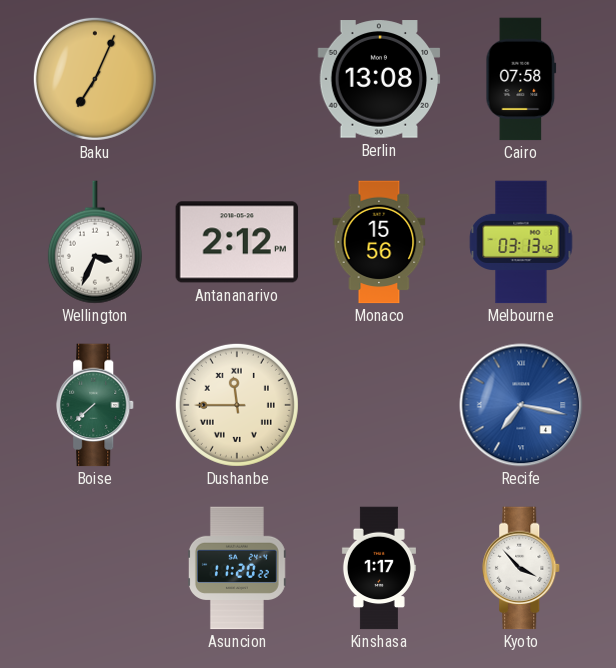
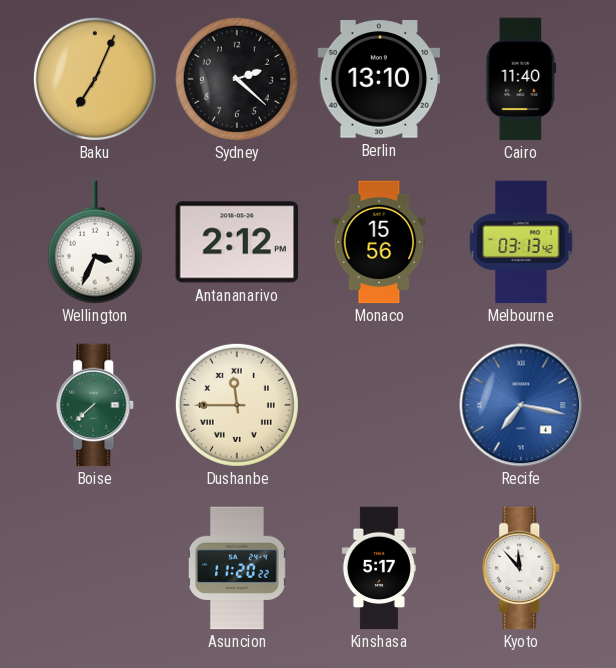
Sydney: none -> 2:22 (237, 79)
Berlin: 13:08 -> 13:10 (379, 79)
Cairo: 07:58 -> 11:40 (521, 79)
Kinshasa: 1:17 -> 5:17 (379, 568)
Kyoto: 3:53 -> 11:53 (522, 568)
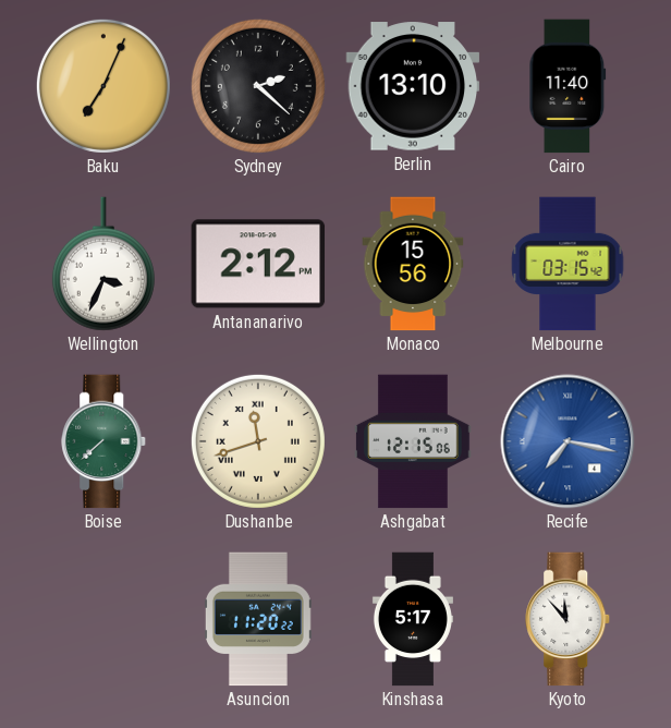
Melbourne: 03:13 -> 03:15 (568, 264)
Dushanbe: 11:45 -> 11:42 (258, 441)
Ashgabat: none -> 12:15 (413, 441)
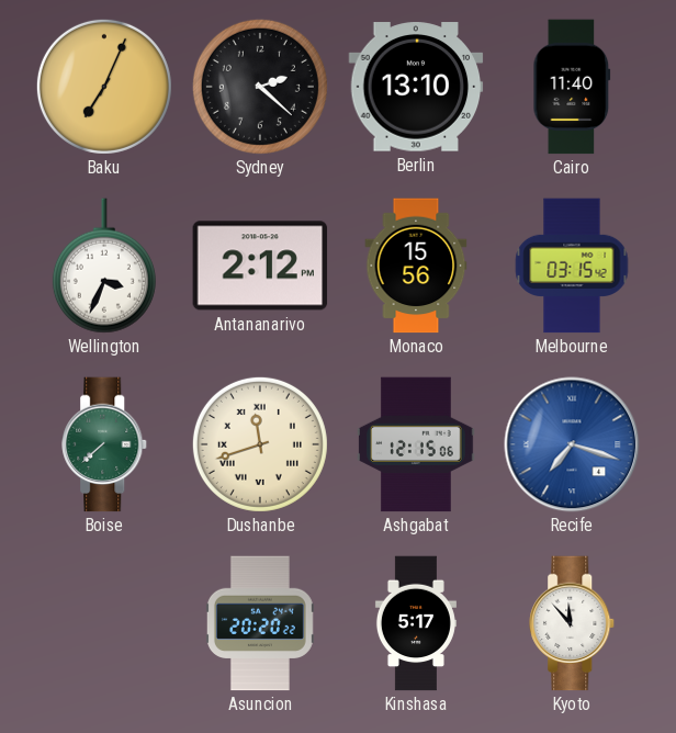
Recife: 7:17 -> 7:18 (572, 444)
Asuncion: 11:20 -> 20:20 (260, 623)
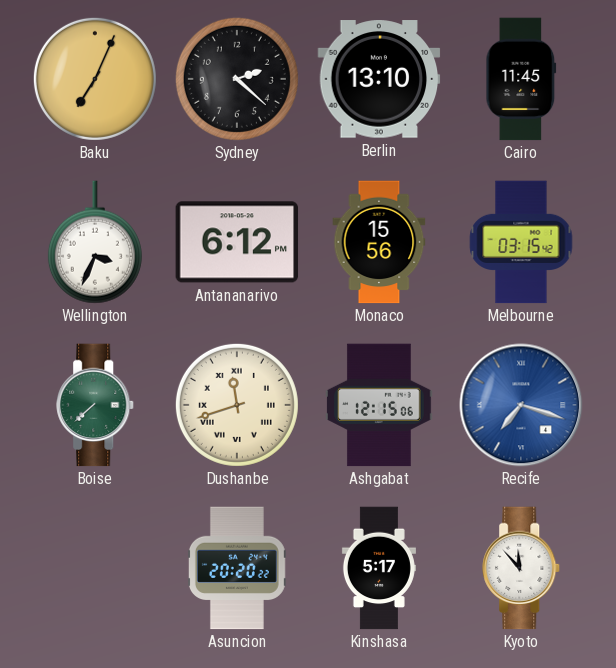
Cairo: 11:40 -> 11:45 (521, 79)
Antananarivo: 2:12 -> 6:12 (237, 242)
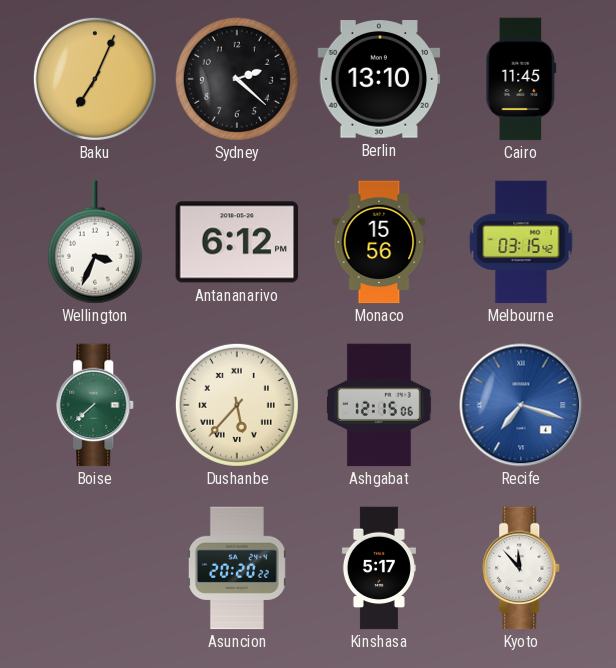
Dushanbe: 11:42 -> 5:37 (237, 405)
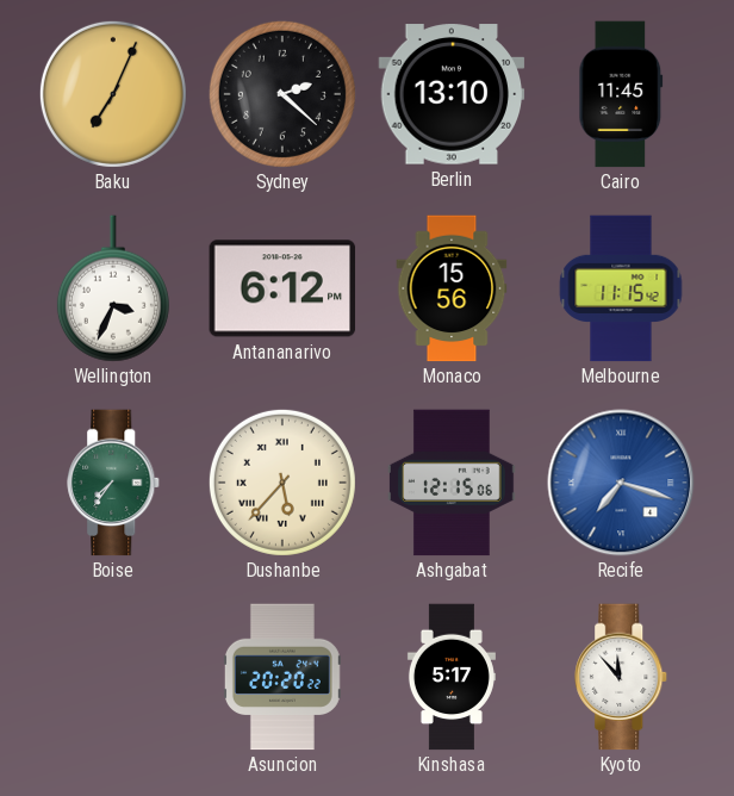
Melbourne: 03:15 -> 11:15 (621, 288)
Boise: 7:38 -> 7:36 (114, 483)
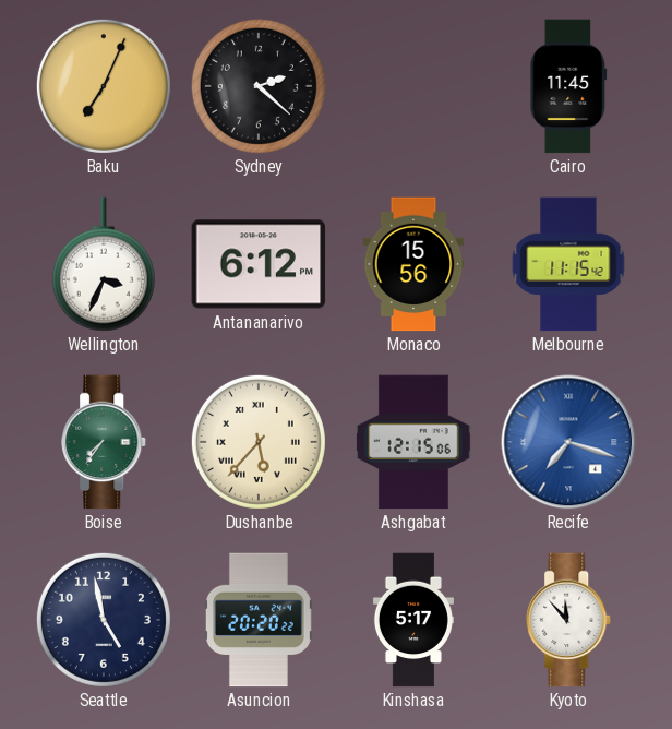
Berlin: 13:10 -> none (452, 94)
Seattle: none -> 4:58 (104, 620)
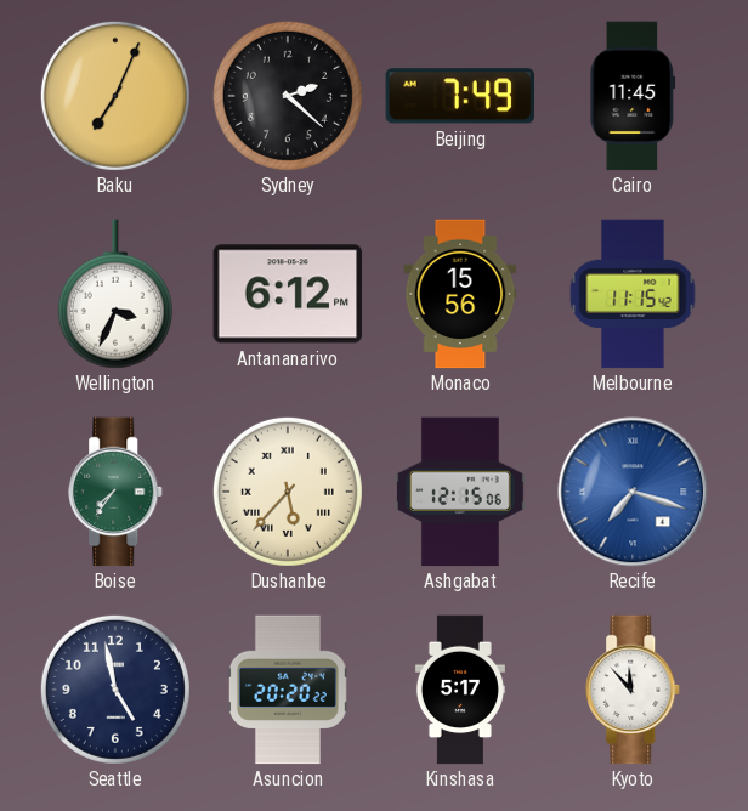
Beijing: none -> 7:49 (459, 96)
